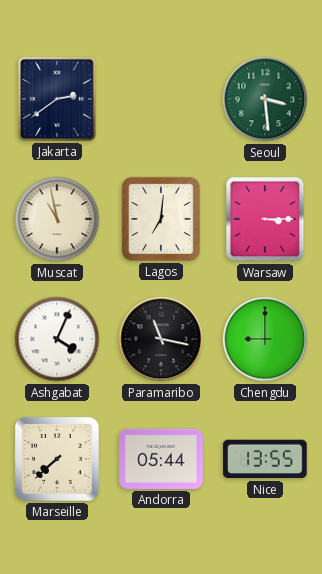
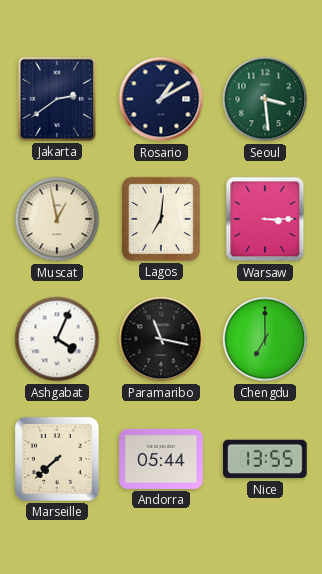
Rosario: none -> 1:10 (161, 99)
Muscat: 10:58 -> 12:58 (57, 219)
Chengdu: 9:00 -> 7:00 (265, 339)
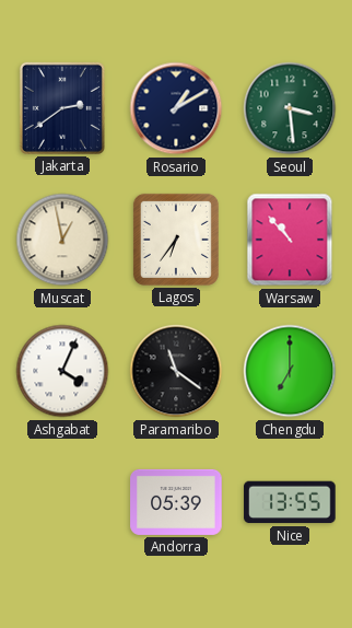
Lagos: 7:01 -> 6:36 (176, 240)
Warsaw: 3:15 -> 10:53 (290, 240)
Paramaribo: 11:17 -> 11:21 (176, 371)
Marseille: 7:38 -> none (57, 459)
Andorra: 05:44 -> 05:39 (176, 502)
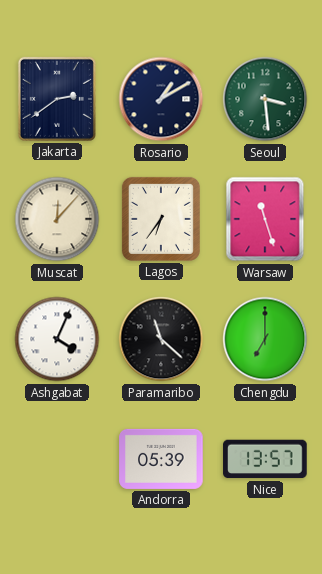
Muscat: 12:58 -> 12:07 (57, 219)
Warsaw: 10:53 -> 11:27 (265, 219)
Paramaribo: 11:21 -> 11:22 (161, 339)
Nice: 13:55 -> 13:57 (265, 459)
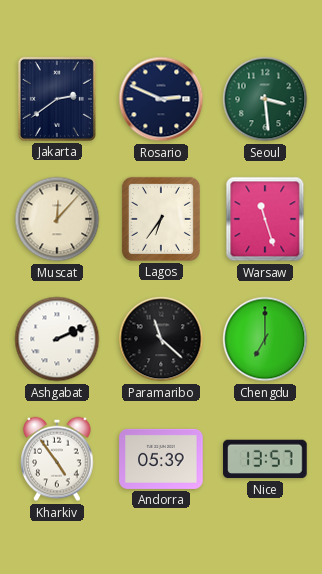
Rosario: 1:10 -> 2:49 (161, 99)
Ashgabat: 4:04 -> 2:11 (57, 339)
Kharkiv: none -> 4:54 (57, 459)
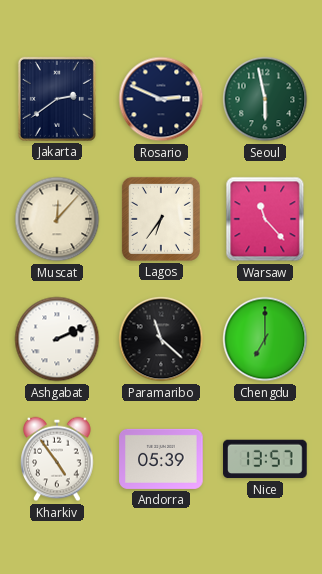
Seoul: 3:29 -> 5:58 (265, 99)
Warsaw: 11:27 -> 11:23 (265, 219)
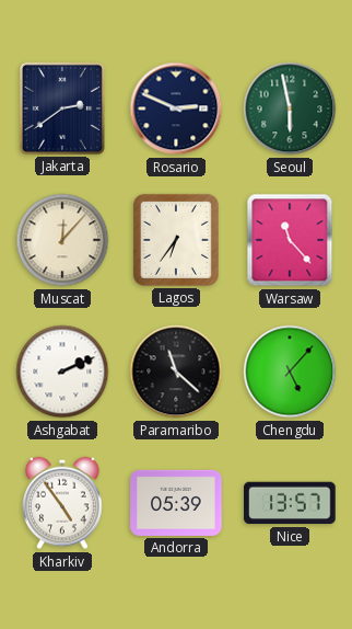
Chengdu: 7:00 -> 5:07 (290, 371)
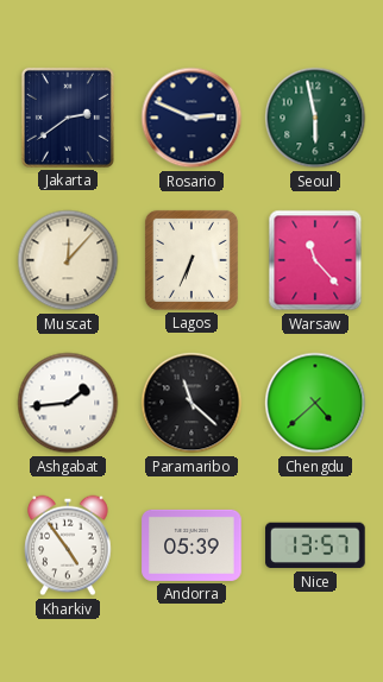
Lagos: 6:36 -> 6:34 (191, 260)
Ashgabat: 2:11 -> 1:44 (68, 403)
Chengdu: 5:07 -> 4:38 (315, 403)
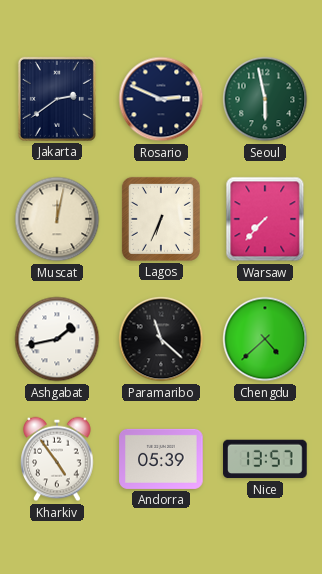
Muscat: 12:07 -> 12:02 (57, 219)
Warsaw: 11:23 -> 7:37 (265, 219)
Ashgabat: 1:44 -> 1:43 (57, 339)
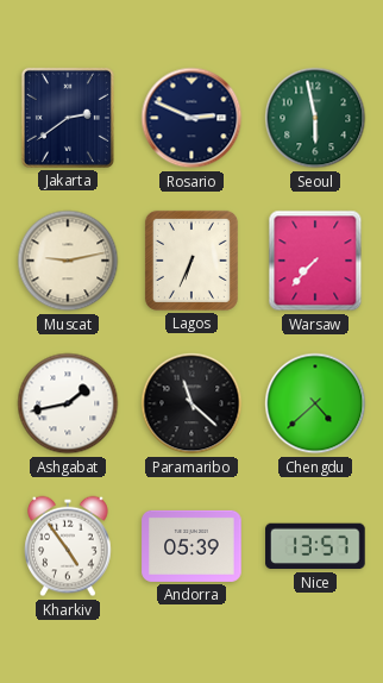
Muscat: 12:02 -> 9:13 (68, 261)
